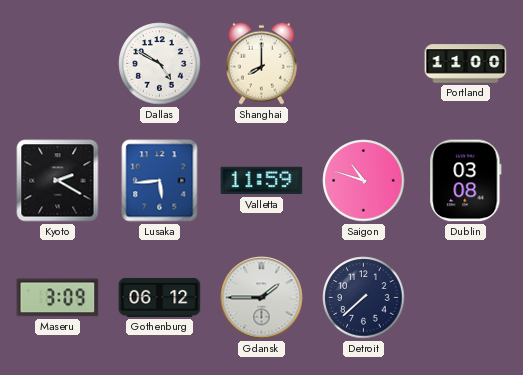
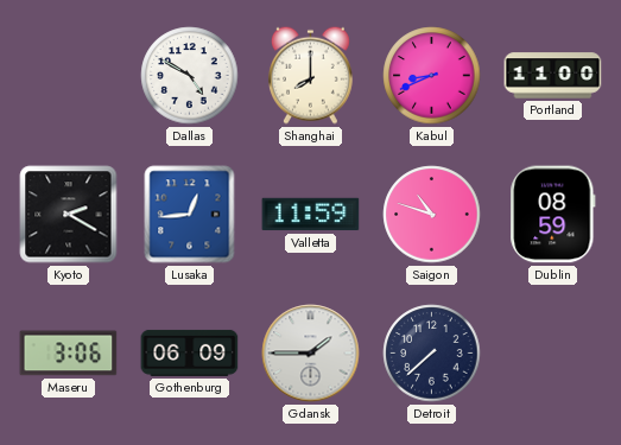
Kabul: none -> 8:41 (432, 76)
Lusaka: 5:44 -> 12:44 (190, 215)
Dublin: 03:08 -> 08:59 (553, 215)
Maseru: 3:09 -> 3:06 (69, 354)
Gothenburg: 06:12 -> 06:09 (190, 352)
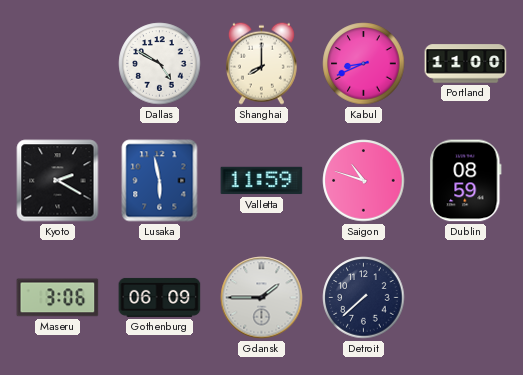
Lusaka: 12:44 -> 5:58 (160, 181)
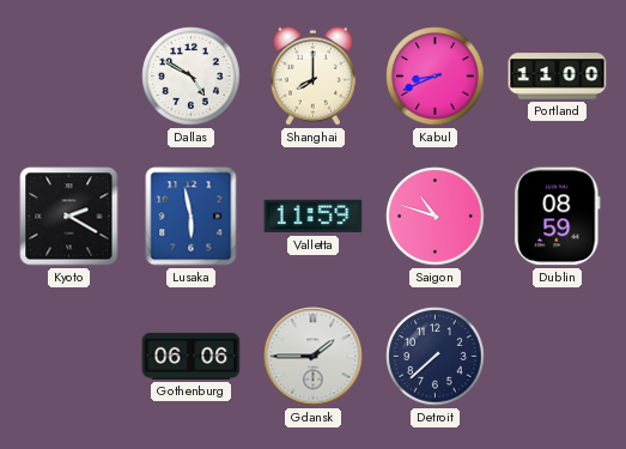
Maseru: 3:06 -> none (58, 298)
Gothenburg: 06:09 -> 06:06 (192, 356)
